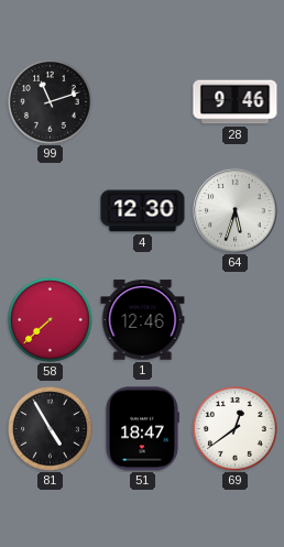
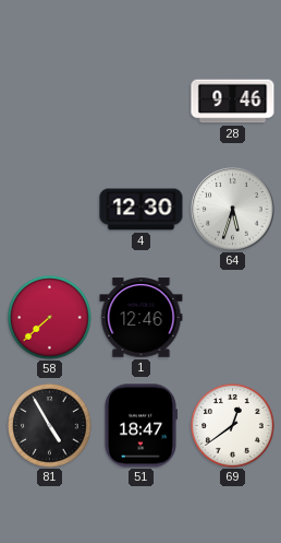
99: 11:12 -> none (51, 102)
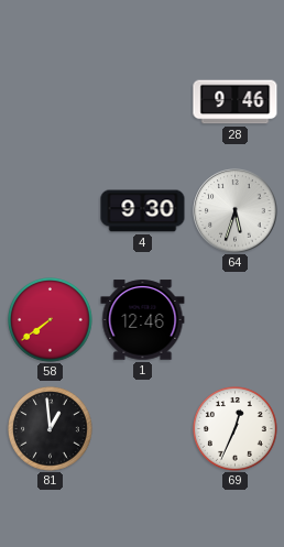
4: 12:30 -> 9:30 (143, 211)
58: 7:38 -> 7:39 (51, 320)
81: 4:55 -> 12:59 (51, 429)
51: 18:47 -> none (140, 426)
69: 12:39 -> 12:34 (236, 429)
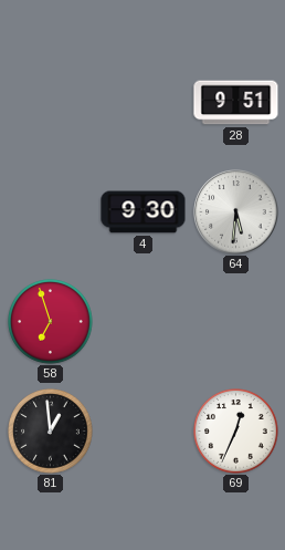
28: 9:46 -> 9:51 (236, 103)
64: 5:33 -> 5:31 (236, 212)
58: 7:39 -> 6:57 (51, 322)
1: 12:46 -> none (143, 320)
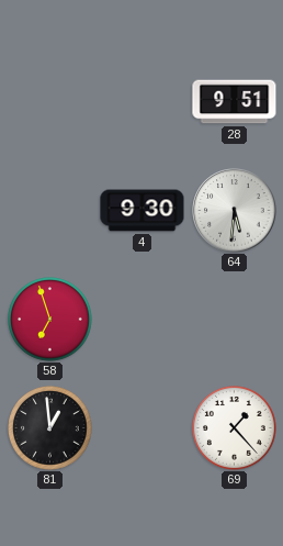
69: 12:34 -> 1:23 (235, 428)
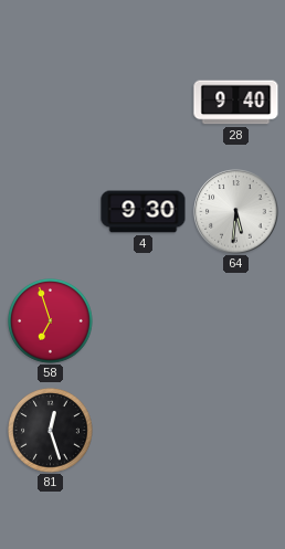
28: 9:51 -> 9:40 (236, 103)
81: 12:59 -> 12:27 (51, 431)
69: 1:23 -> none (235, 428)
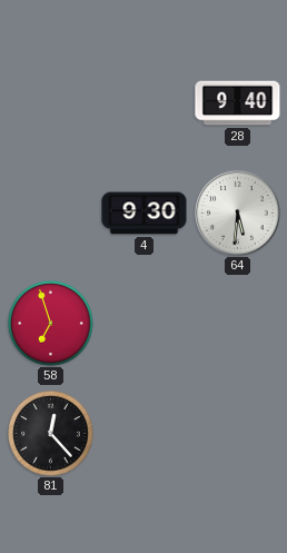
81: 12:27 -> 12:23 (51, 434)
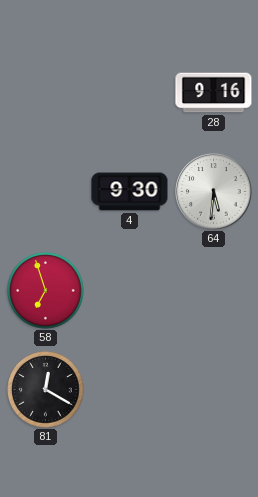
28: 9:40 -> 9:16 (214, 93)
81: 12:23 -> 12:20 (46, 390)
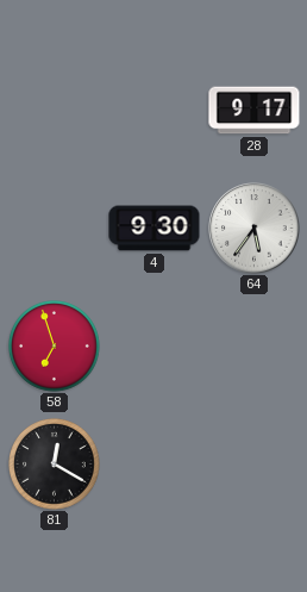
28: 9:16 -> 9:17 (255, 111)
64: 5:31 -> 5:36 (255, 229)
